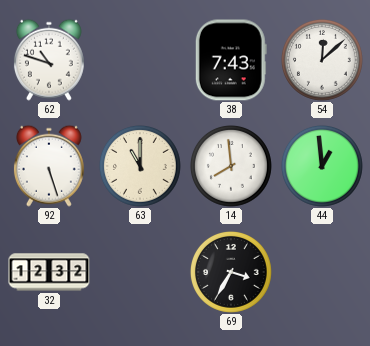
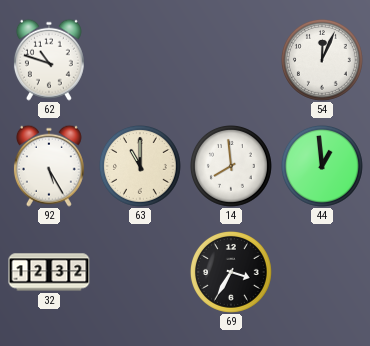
38: 7:43 -> none (231, 60)
54: 12:08 -> 12:04 (322, 60)
92: 5:27 -> 5:25 (49, 166)
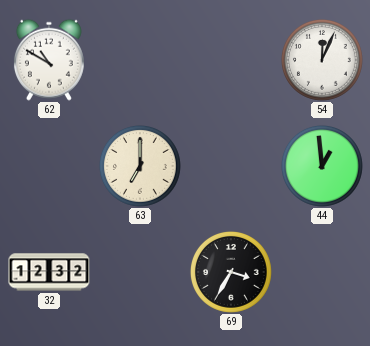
62: 10:48 -> 10:50 (49, 60)
92: 5:25 -> none (49, 166)
63: 11:00 -> 7:00 (140, 166)
14: 7:59 -> none (231, 166)
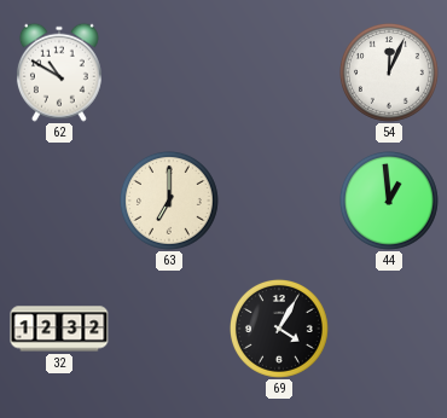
69: 3:35 -> 4:05 (279, 329)
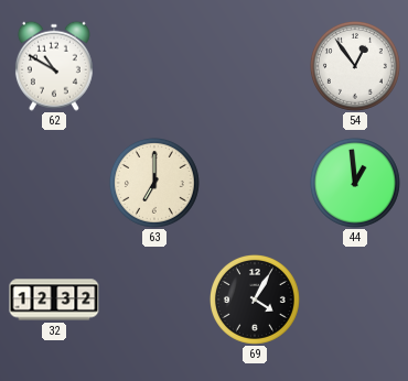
54: 12:04 -> 12:54 (355, 66)
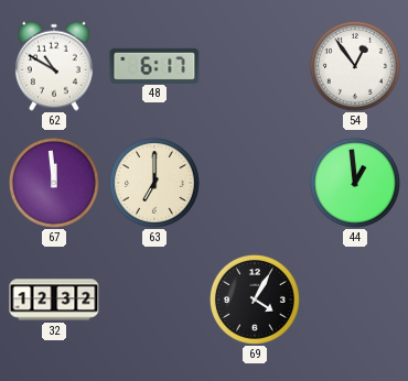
48: none -> 6:17 (154, 65)
67: none -> 11:59 (54, 183)
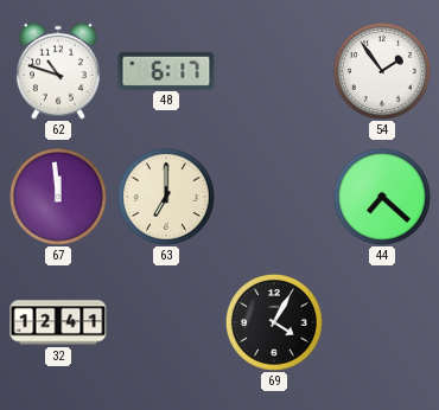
62: 10:50 -> 10:48 (58, 71)
54: 12:54 -> 1:54 (382, 71)
44: 12:59 -> 7:22 (382, 197)
32: 12:32 -> 12:41 (58, 322)
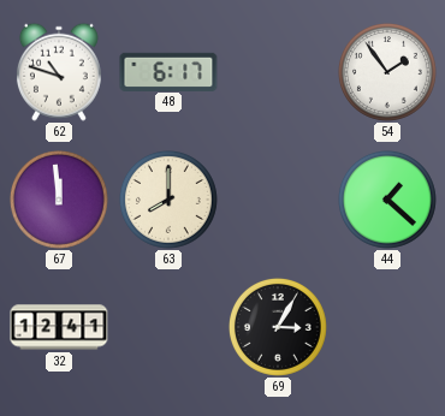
63: 7:00 -> 8:00 (168, 200)
44: 7:22 -> 1:22 (387, 200)
69: 4:05 -> 3:05 (278, 327)
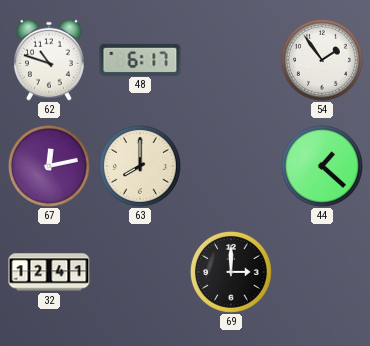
67: 11:59 -> 12:13 (49, 166)
69: 3:05 -> 3:00 (231, 272)
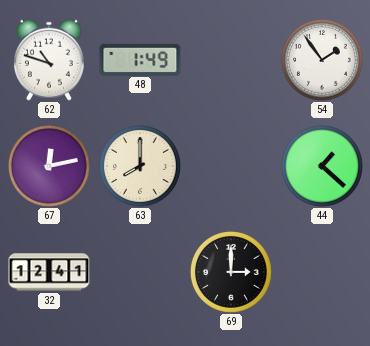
48: 6:17 -> 1:49 (140, 59)
